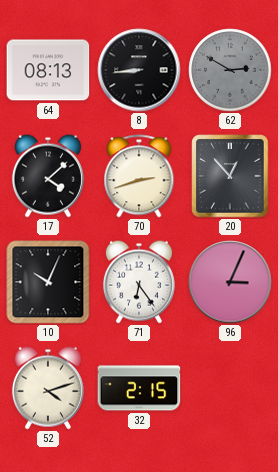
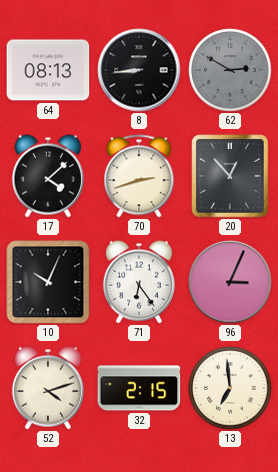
13: none -> 6:59 (230, 388)
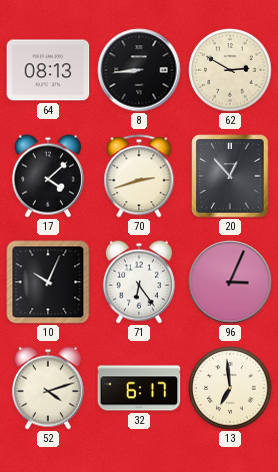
62 dial: grey -> cream (230, 70)
32: 2:15 -> 6:17 (139, 388)
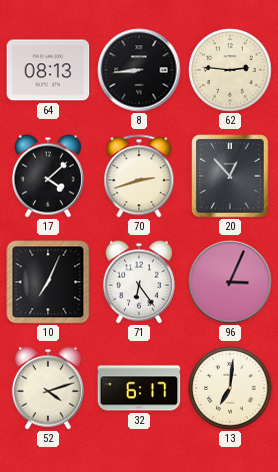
62: 2:50 -> 2:46 (230, 70)
10: 10:04 -> 7:04 (48, 282)
13: 6:59 -> 7:01 (230, 388)
